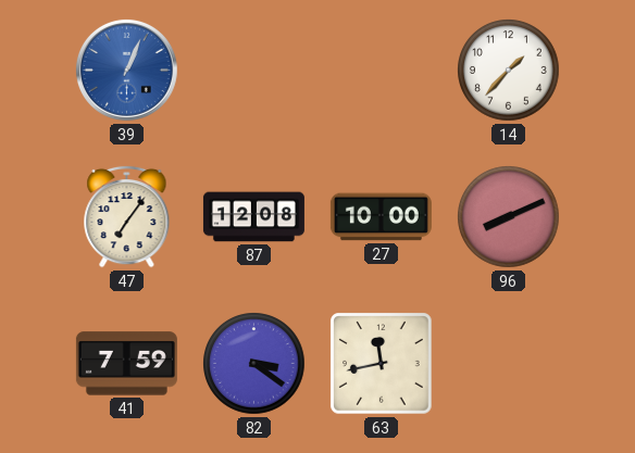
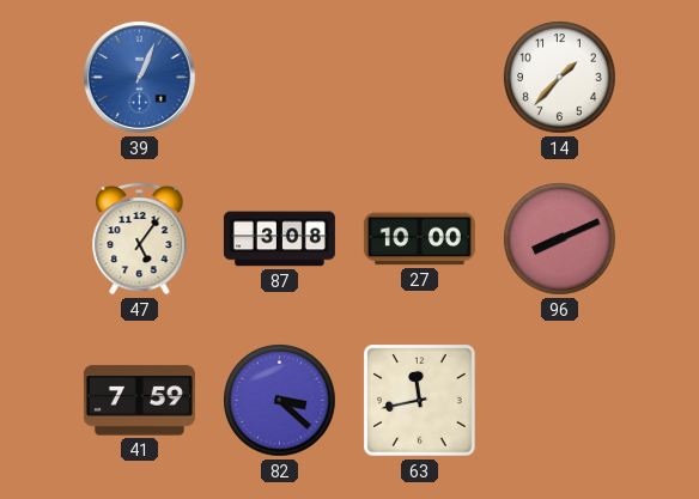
47: 7:06 -> 5:06 (140, 238)
87: 12:08 -> 3:08 (279, 239)
82: 3:21 -> 3:22 (280, 401)
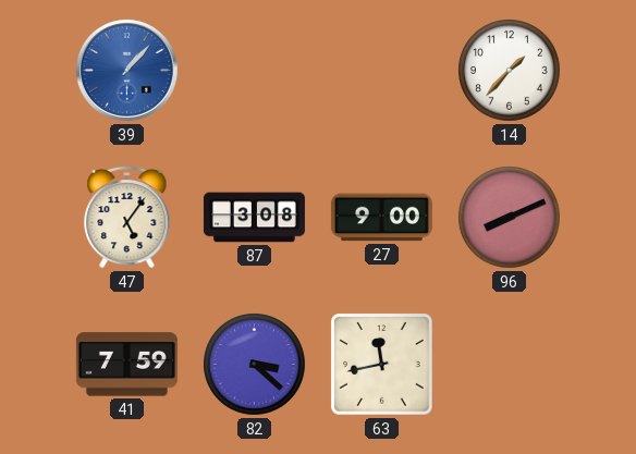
39: 1:04 -> 1:07 (126, 70)
27: 10:00 -> 9:00 (381, 218)
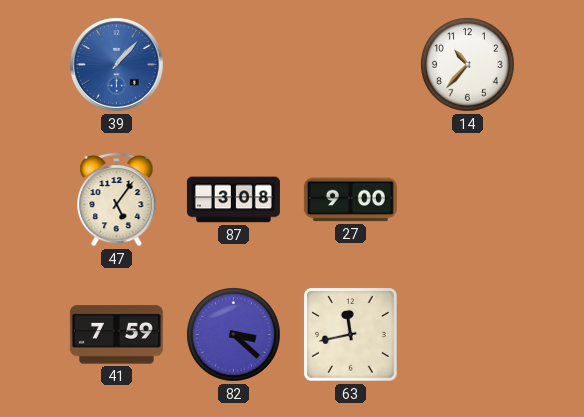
14: 1:37 -> 10:37 (468, 65)
96: 8:11 -> none (510, 218)
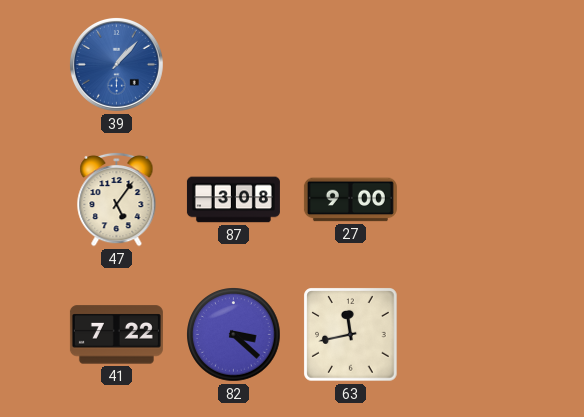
14: 10:37 -> none (468, 65)
41: 7:59 -> 7:22 (116, 335)
